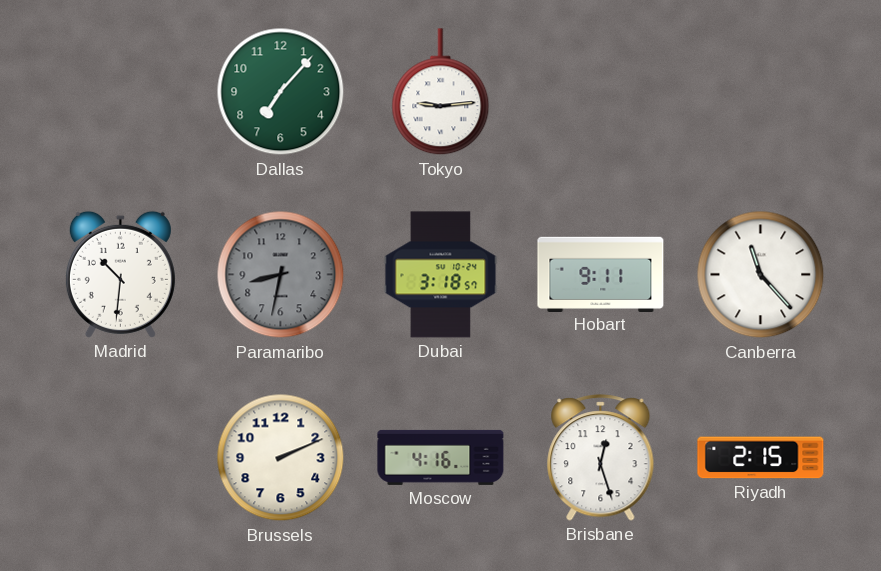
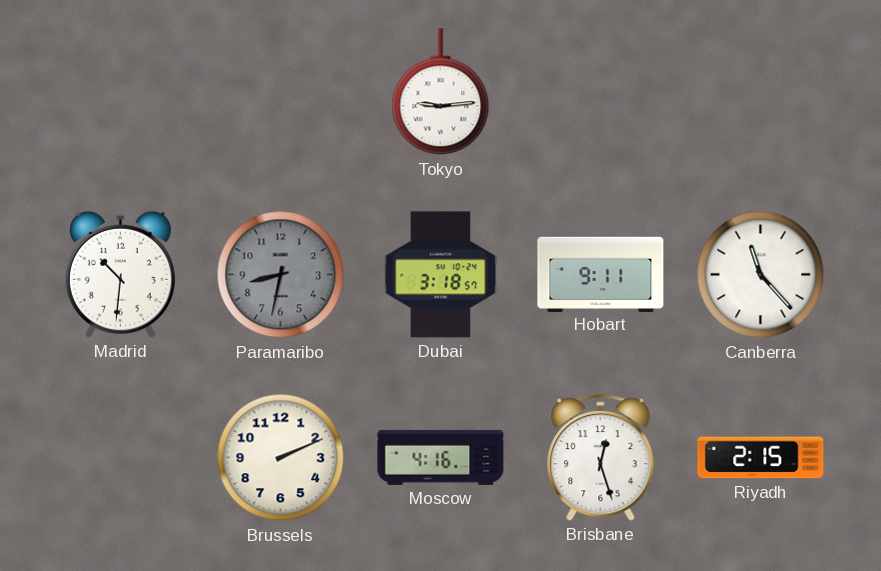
Dallas: 7:07 -> none (281, 92)
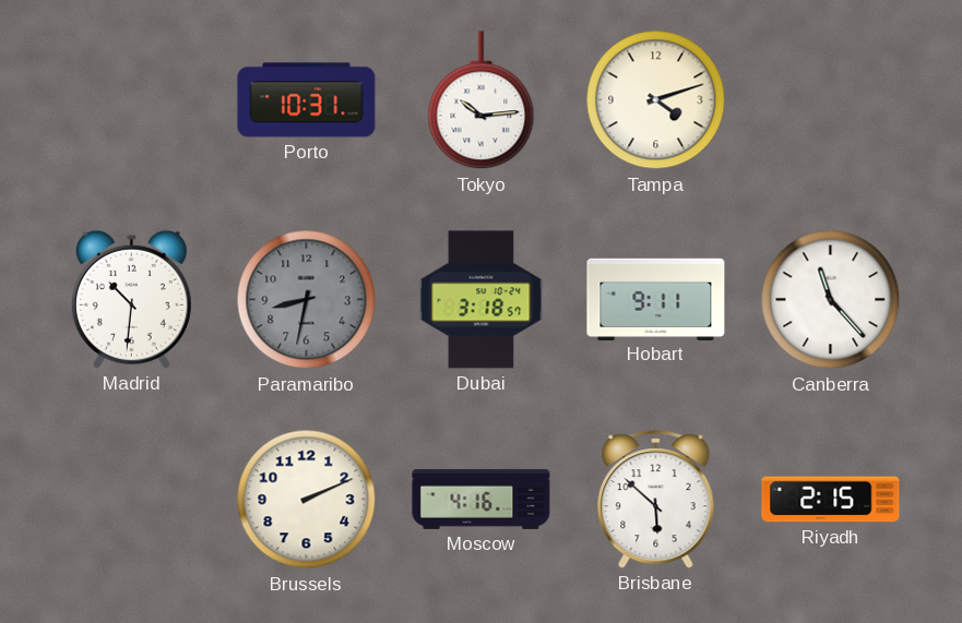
Porto: none -> 10:31 (307, 100)
Tokyo: 9:14 -> 10:14 (482, 100)
Tampa: none -> 4:12 (656, 100)
Brisbane: 12:27 -> 5:52 (656, 500)
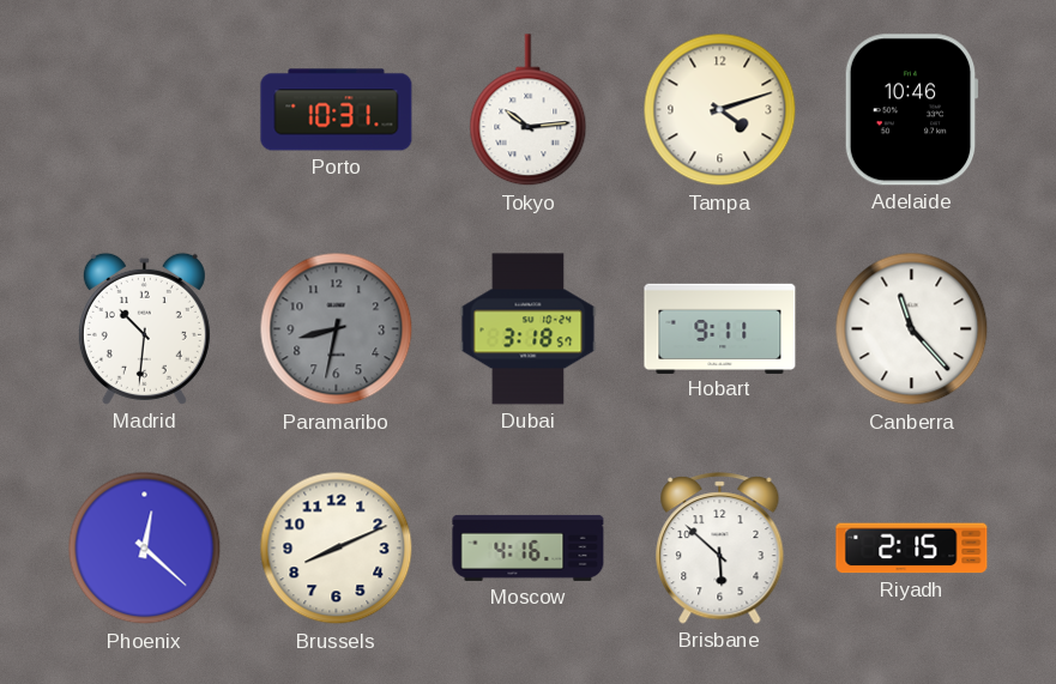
Adelaide: none -> 10:46 (911, 110)
Phoenix: none -> 12:22 (145, 549)
Brussels: 2:11 -> 8:11 (337, 549)
